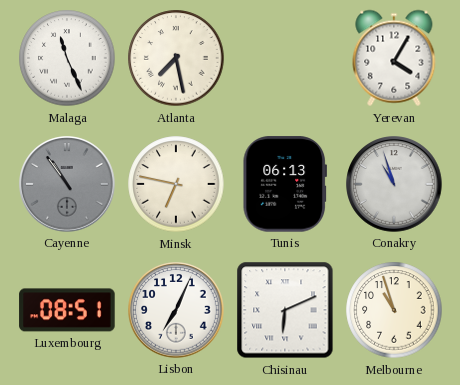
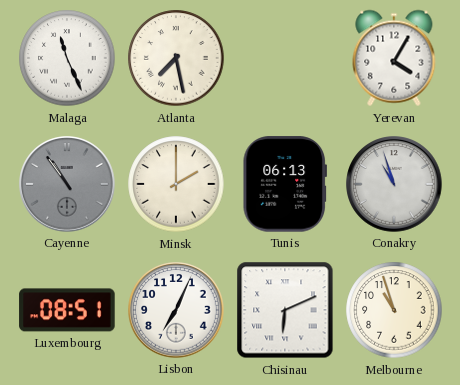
Minsk: 6:47 -> 2:00 (176, 184)
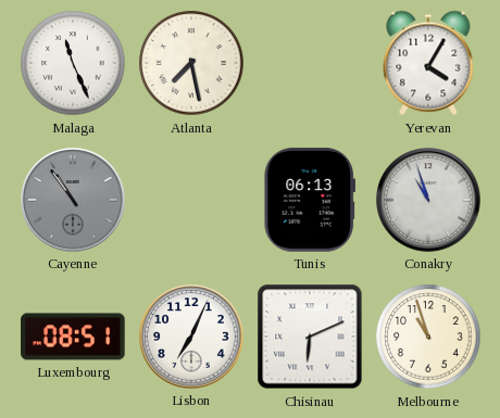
Minsk: 2:00 -> none (176, 184)
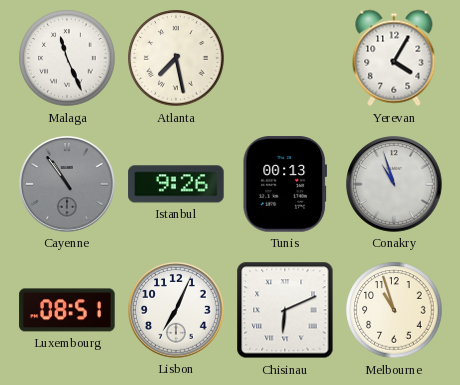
Istanbul: none -> 9:26 (176, 184)
Tunis: 06:13 -> 00:13 (284, 184)
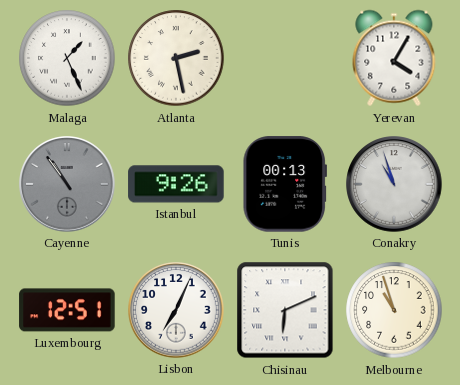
Malaga: 11:26 -> 1:26 (67, 58)
Atlanta: 7:28 -> 2:28 (176, 58)
Luxembourg: 08:51 -> 12:51 (67, 310)
